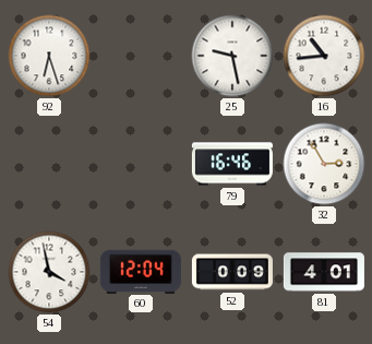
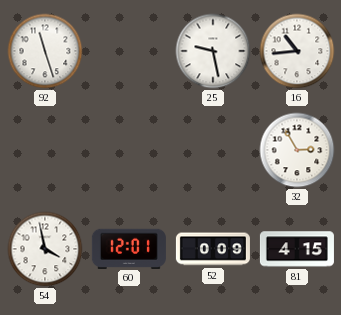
92: 6:27 -> 11:27 (45, 51)
79: 16:46 -> none (232, 164)
60: 12:04 -> 12:01 (129, 248)
81: 4:01 -> 4:15 (297, 249)
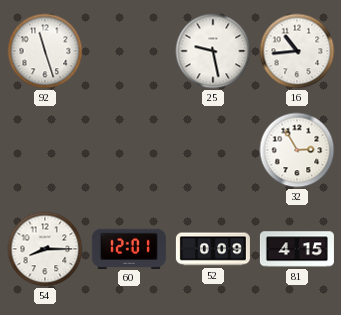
54: 3:58 -> 8:15 (45, 249)
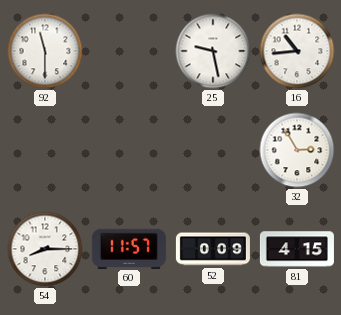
92: 11:27 -> 11:30 (45, 51)
60: 12:01 -> 11:57 (129, 248)
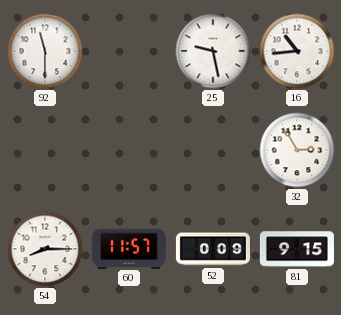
81: 4:15 -> 9:15 (297, 249)
